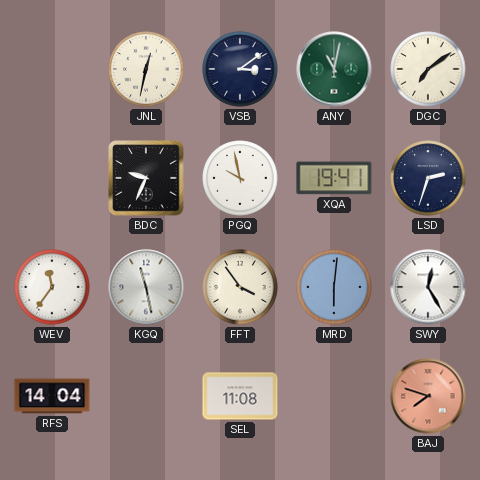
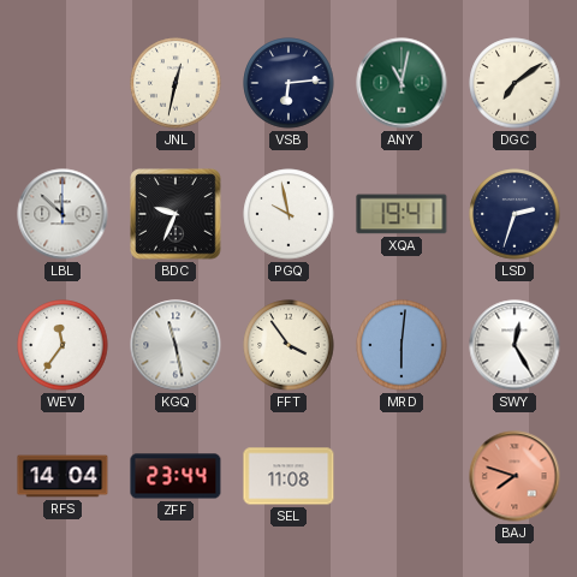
VSB: 3:09 -> 6:14 (288, 83)
LBL: none -> 11:52 (63, 214)
ZFF: none -> 23:44 (176, 476)
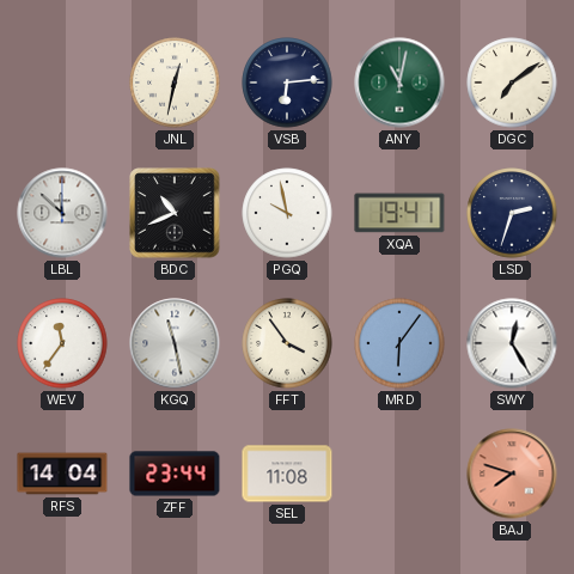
BDC: 9:34 -> 10:41 (175, 213)
MRD: 6:01 -> 6:06 (399, 343)
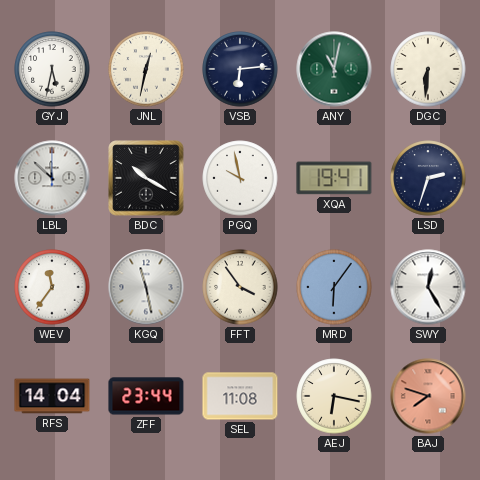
GYJ: none -> 5:32 (52, 69)
DGC: 7:09 -> 6:31 (428, 69)
BDC: 10:41 -> 10:20 (146, 178)
AEJ: none -> 6:17 (334, 396)
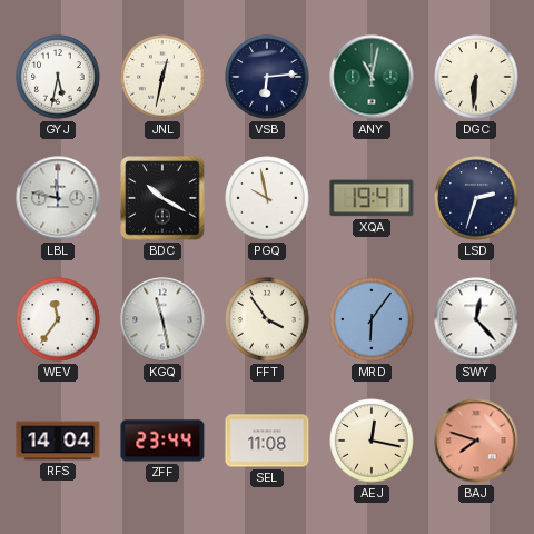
LBL: 11:52 -> 11:47 (58, 198)
SWY: 12:25 -> 12:23 (476, 319)
AEJ: 6:17 -> 12:17 (372, 441)
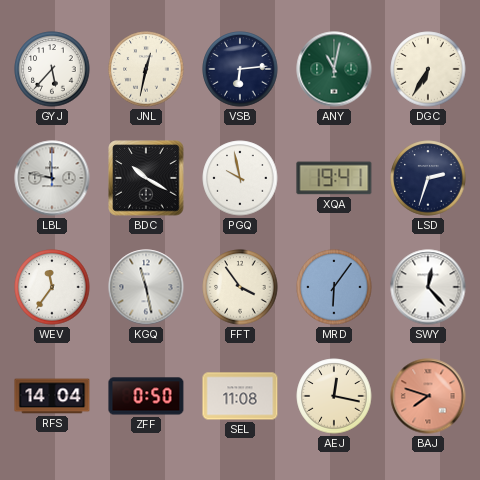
GYJ: 5:32 -> 5:37 (52, 69)
DGC: 6:31 -> 6:35 (428, 69)
ZFF: 23:44 -> 0:50 (146, 396)
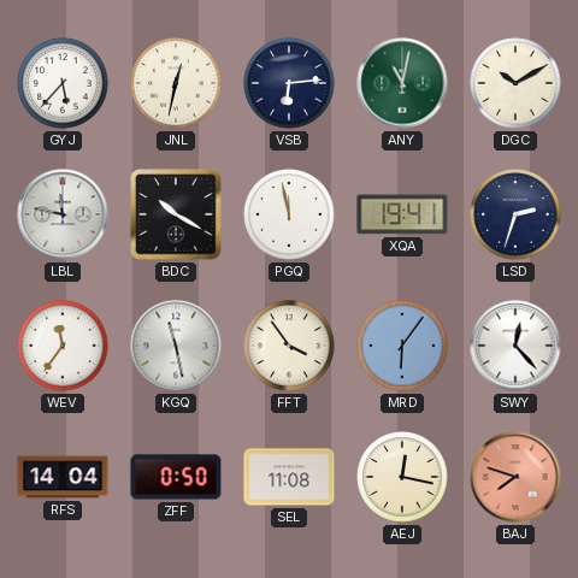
DGC: 6:35 -> 10:10 (515, 83)
PGQ: 9:58 -> 11:58 (289, 214)
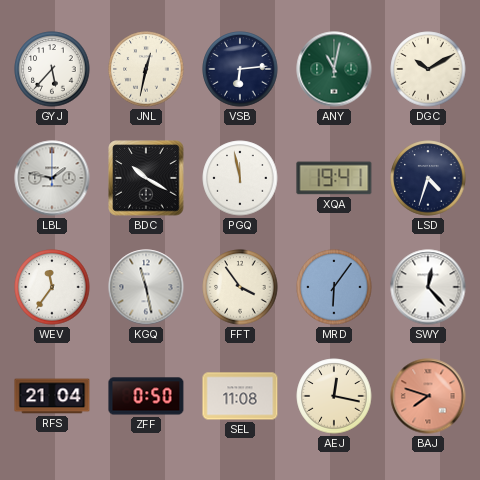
LBL: 11:47 -> 1:47 (52, 178)
LSD: 2:33 -> 4:33 (428, 178)
RFS: 14:04 -> 21:04 (52, 396)
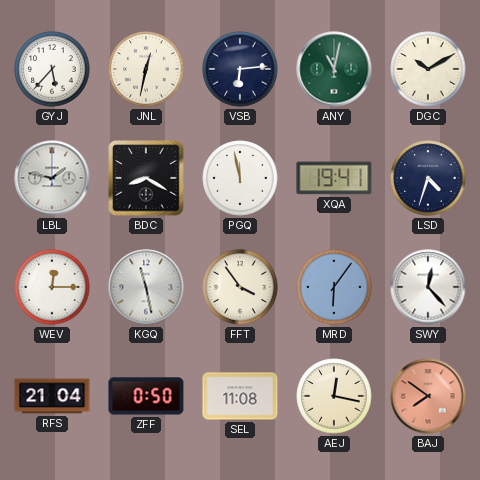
BDC: 10:20 -> 8:20 (146, 178)
WEV: 11:36 -> 12:15 (52, 287)
BAJ: 7:48 -> 7:51 (428, 396)
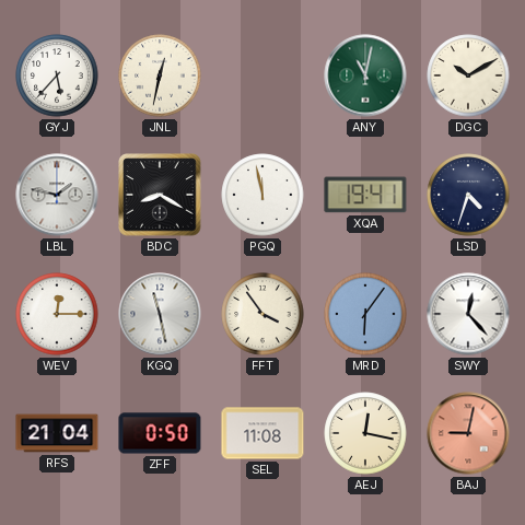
VSB: 6:14 -> none (240, 69)
BAJ: 7:51 -> 9:02 (468, 433)
